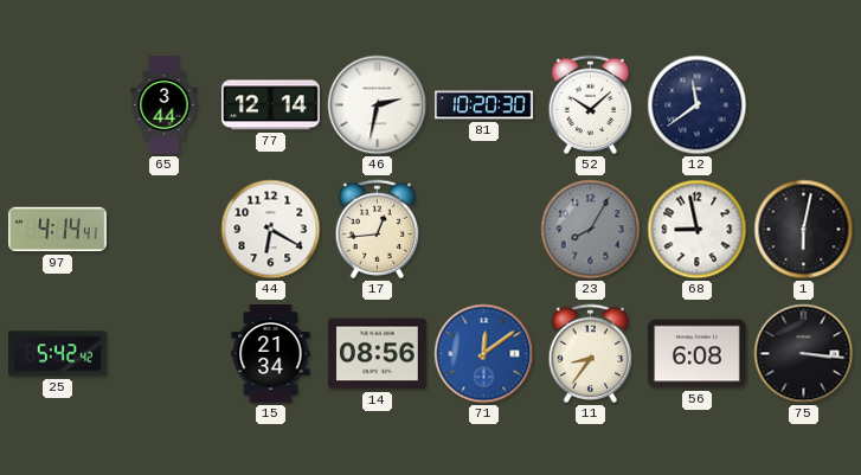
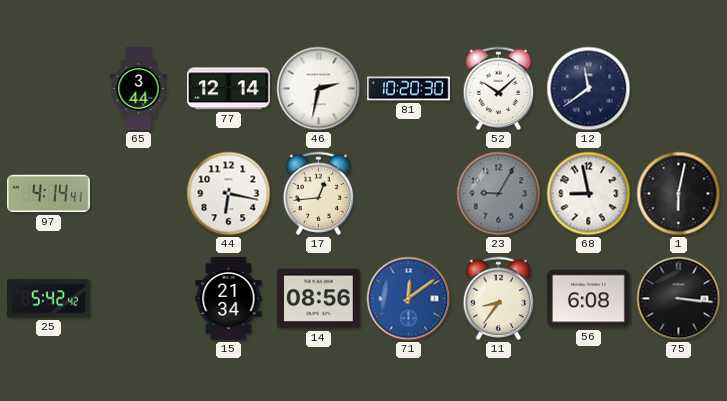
44: 6:20 -> 6:17 (229, 194)
23: 8:05 -> 9:05 (499, 194)
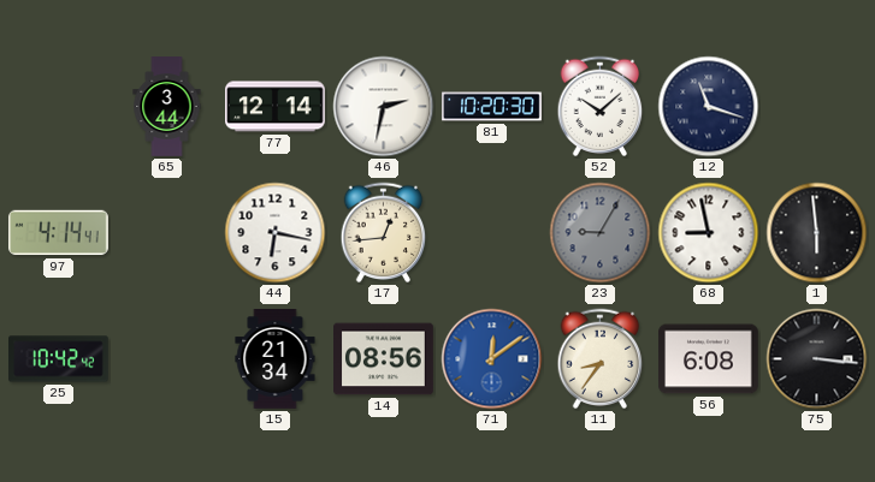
12: 11:39 -> 11:18 (709, 107)
1: 6:02 -> 5:59 (817, 233)
25: 5:42 -> 10:42 (59, 359)
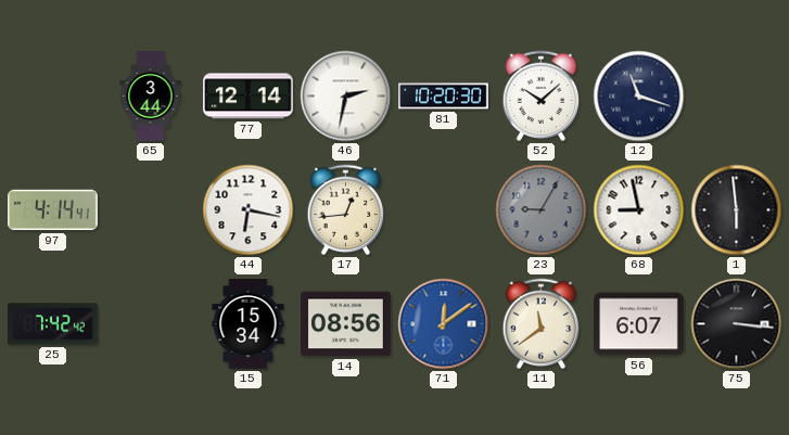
25: 10:42 -> 7:42 (53, 324)
15: 21:34 -> 15:34 (249, 324)
11: 8:36 -> 11:39 (542, 324)
56: 6:08 -> 6:07 (639, 324)
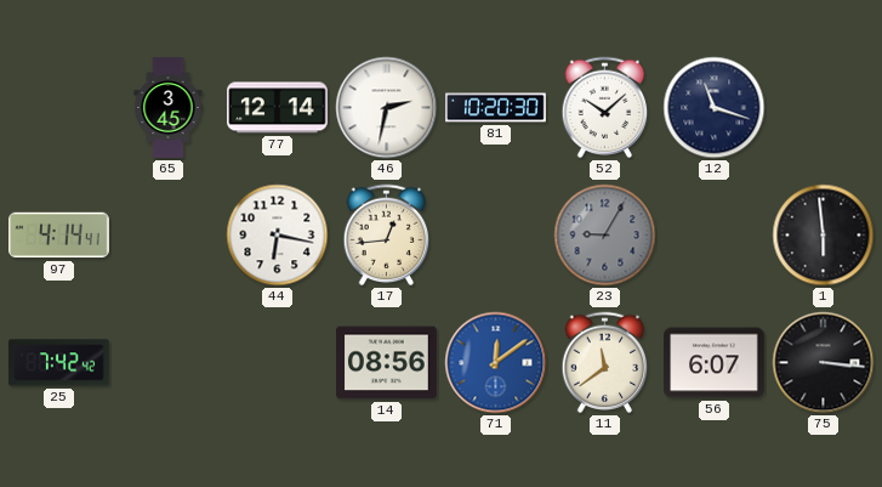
65: 3:44 -> 3:45 (169, 108)
68: 8:58 -> none (639, 210)
15: 15:34 -> none (249, 324)
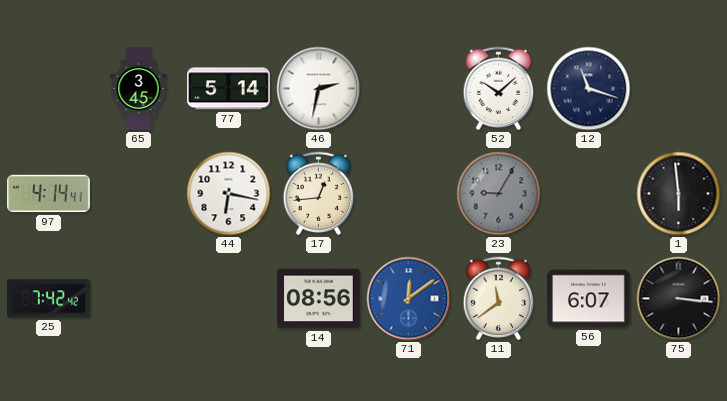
77: 12:14 -> 5:14 (229, 89)
81: 10:20 -> none (496, 108)
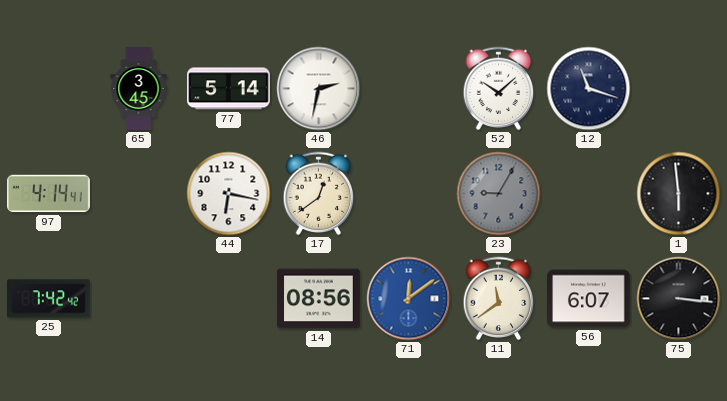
17: 12:44 -> 12:39 (319, 194)
